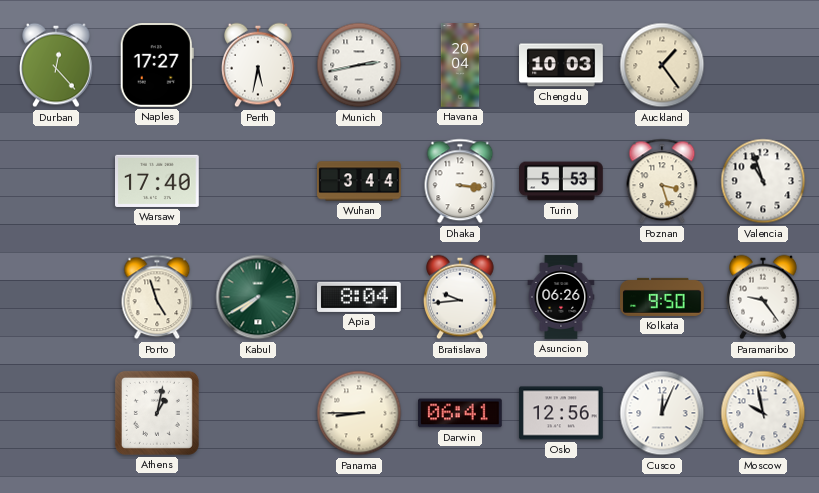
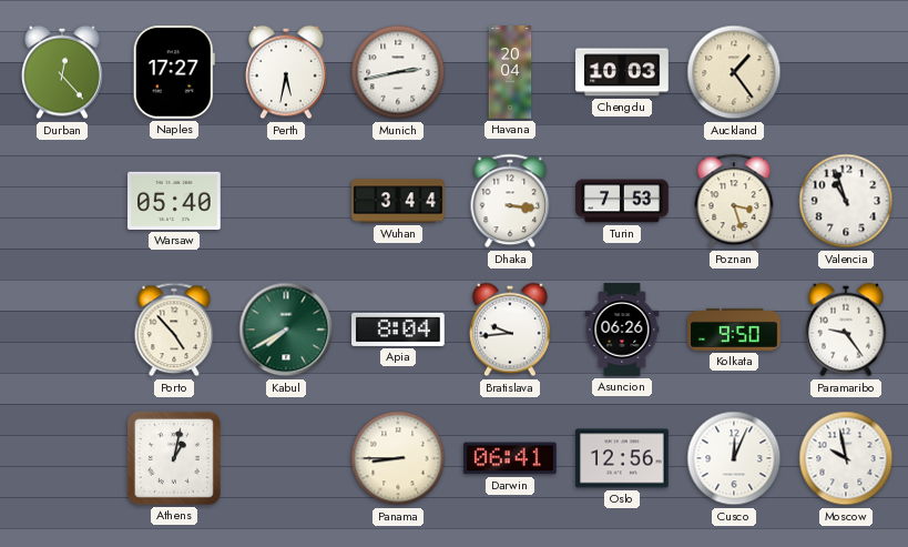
Warsaw: 17:40 -> 05:40 (174, 201)
Turin: 5:53 -> 7:53 (622, 201)
Porto: 4:57 -> 4:53 (174, 330)
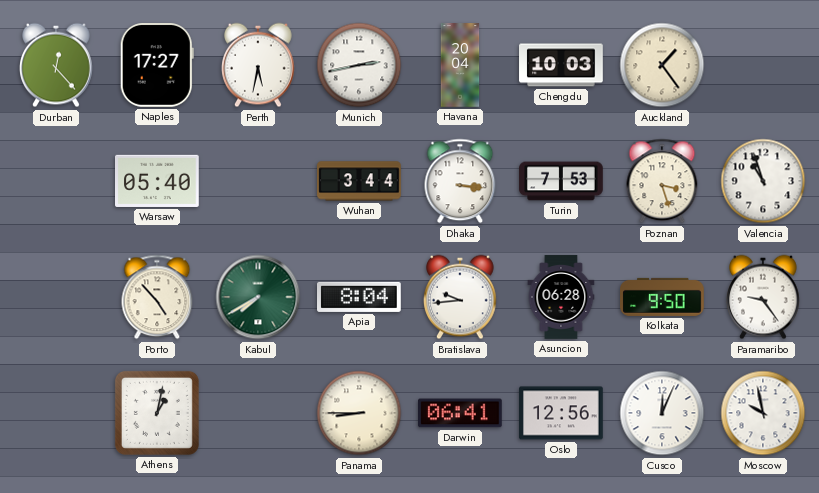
Asuncion: 06:26 -> 06:28 (561, 297)
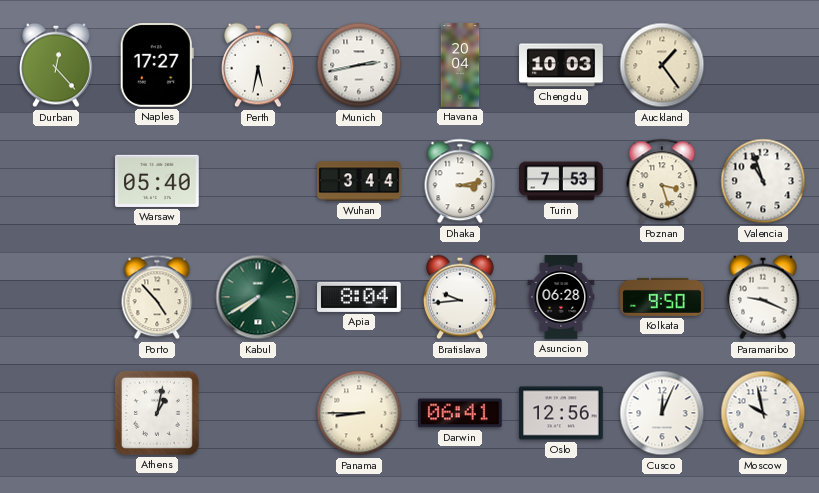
Dhaka: 3:16 -> 3:13 (460, 181)
Paramaribo: 9:24 -> 9:19 (764, 297)
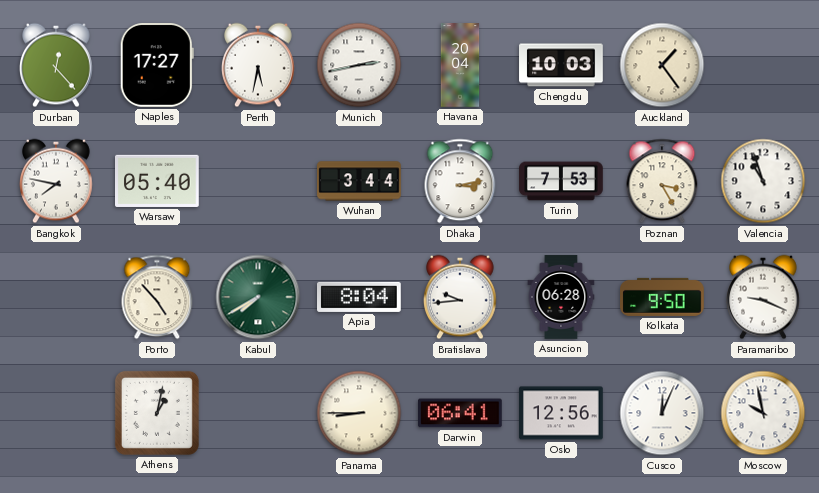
Bangkok: none -> 7:47 (57, 181)
Poznan: 3:27 -> 3:25 (662, 181)
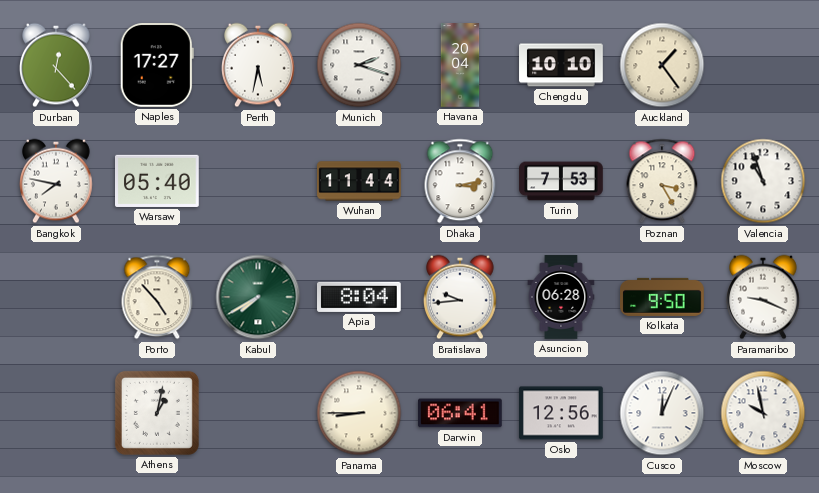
Munich: 2:43 -> 2:18 (359, 65)
Chengdu: 10:03 -> 10:10 (561, 65)
Wuhan: 3:44 -> 11:44 (359, 181)
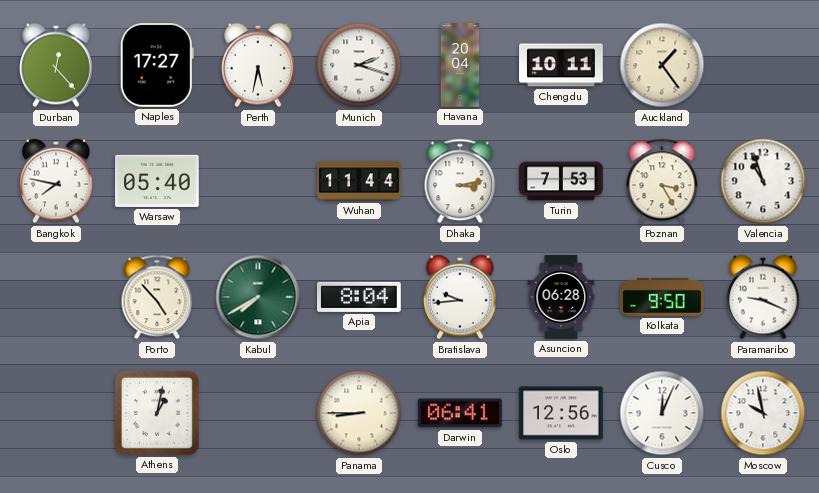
Chengdu: 10:10 -> 10:11 (561, 65)
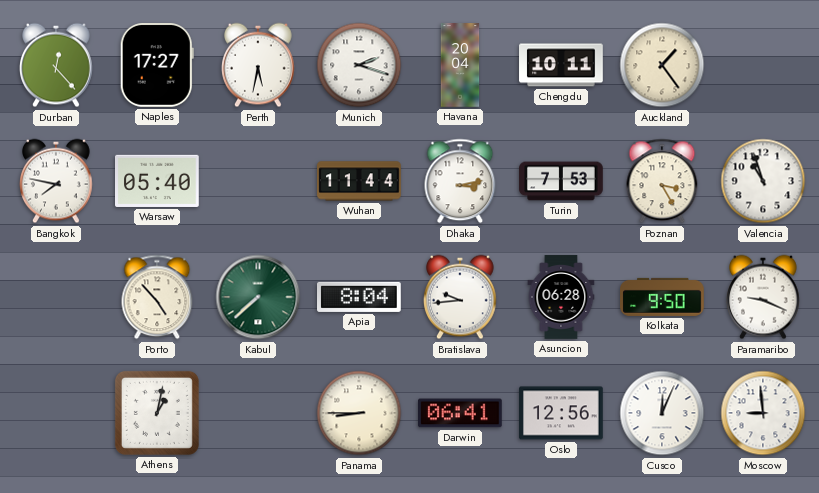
Kabul: 7:40 -> 7:38 (258, 297)
Moscow: 9:58 -> 8:59 (763, 413)
